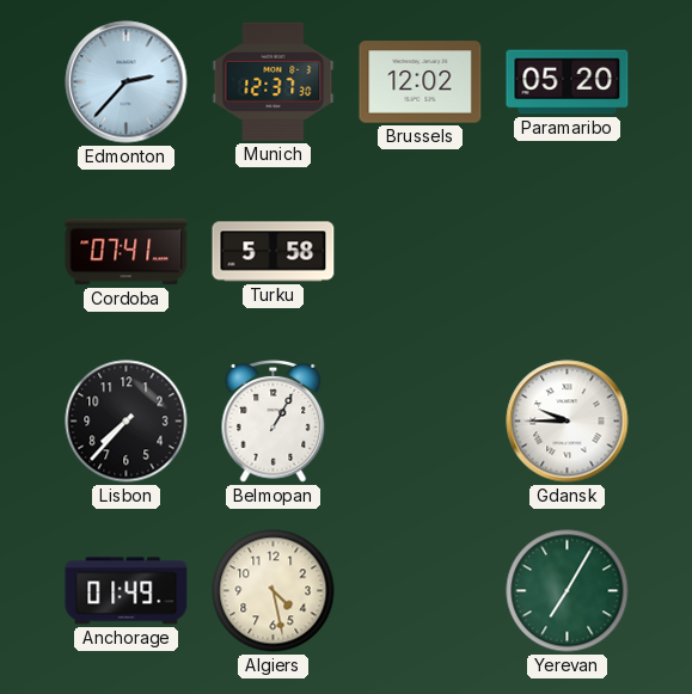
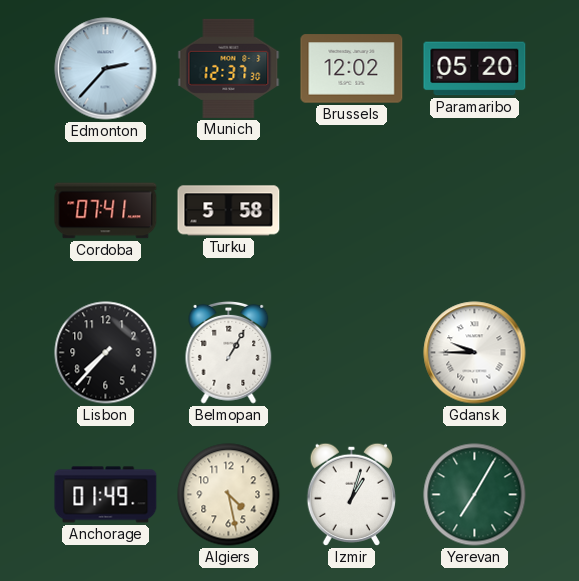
Izmir: none -> 1:03 (351, 494)
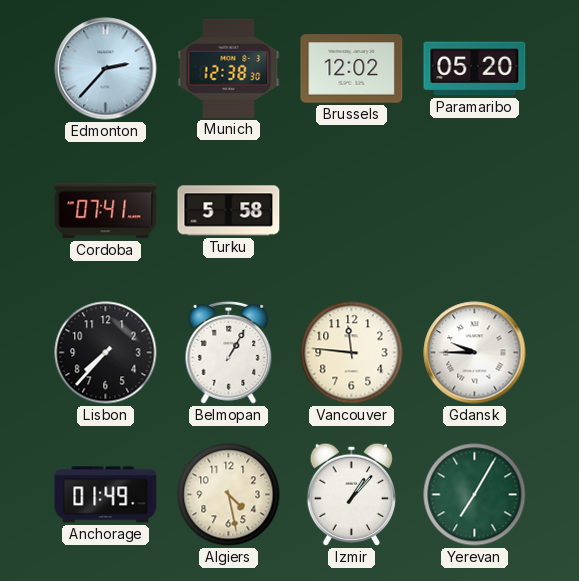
Munich: 12:37 -> 12:38 (229, 68)
Vancouver: none -> 11:46 (352, 353)
Izmir: 1:03 -> 1:07 (351, 494)
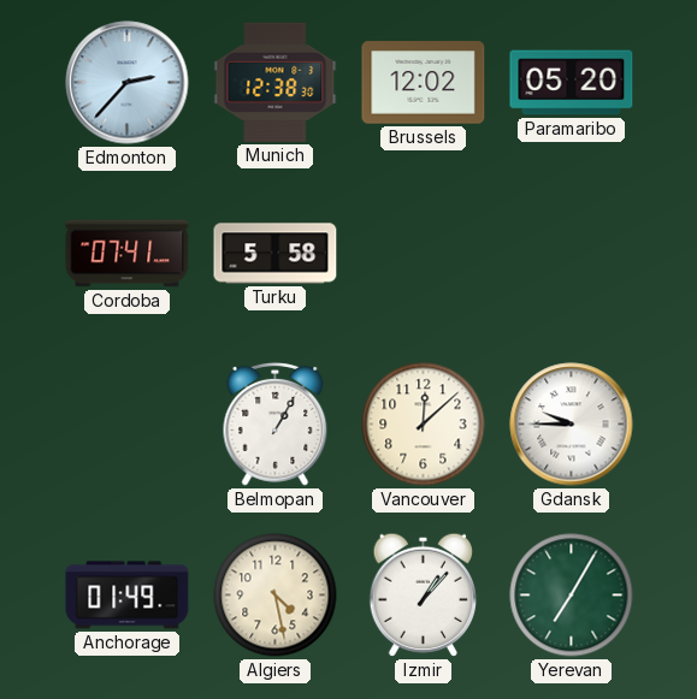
Lisbon: 7:37 -> none (106, 353)
Vancouver: 11:46 -> 12:08 (424, 425)
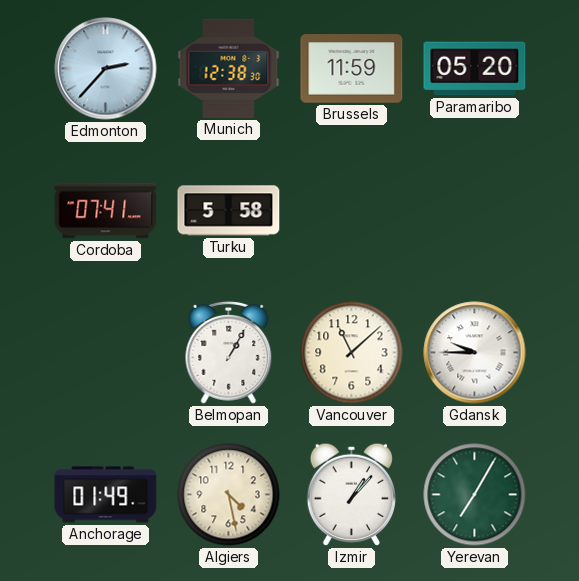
Brussels: 12:02 -> 11:59 (352, 69)
Vancouver: 12:08 -> 11:08 (352, 353)
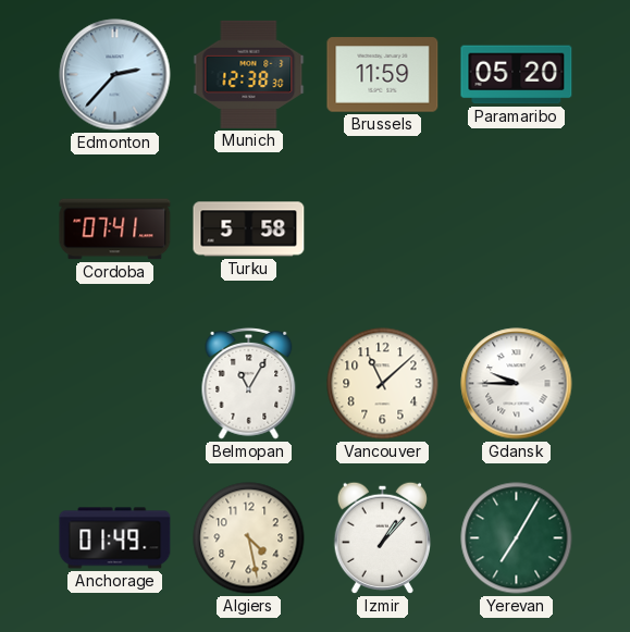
Belmopan: 1:05 -> 11:05 (249, 383)
